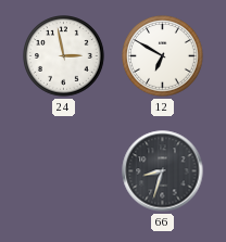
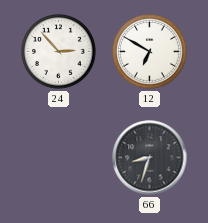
24: 2:58 -> 2:53 (59, 52)
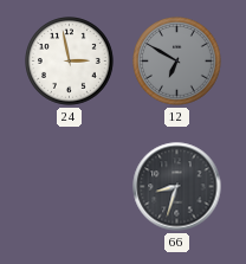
24: 2:53 -> 2:58 (70, 62)
12 dial: white -> grey (177, 62)
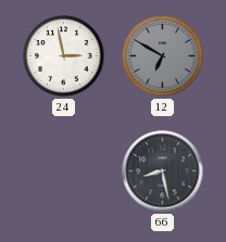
66: 8:33 -> 8:28 (163, 171)
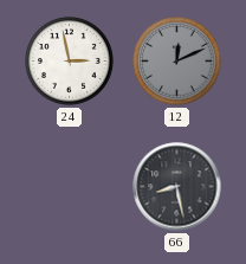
12: 6:50 -> 12:11 (177, 62)
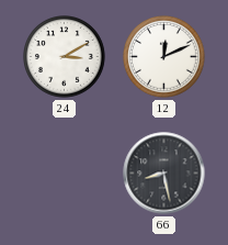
24: 2:58 -> 3:10 (65, 57)
12 dial: grey -> white (164, 57)
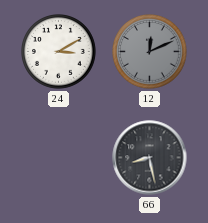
12 dial: white -> grey (150, 52)
